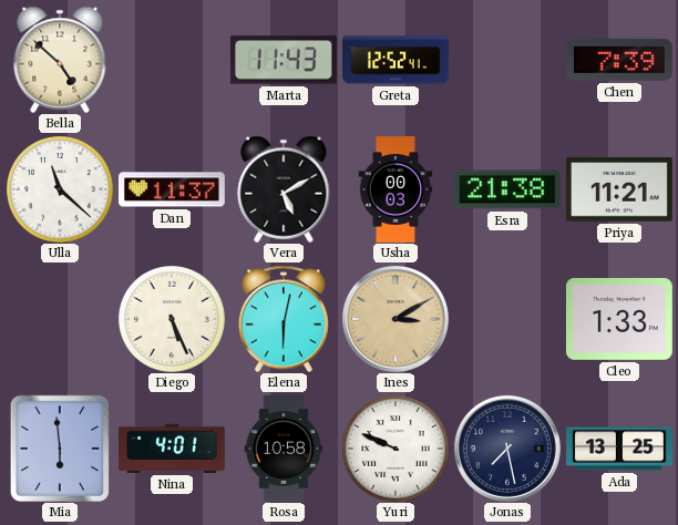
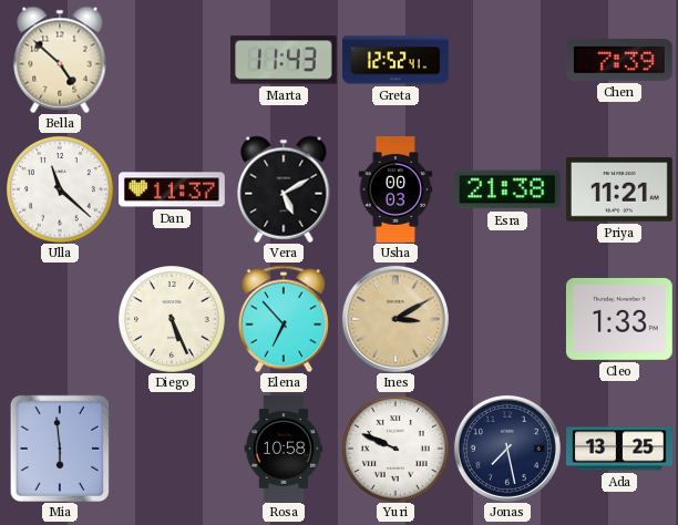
Elena: 6:02 -> 6:53 (284, 319)
Nina: 4:01 -> none (173, 449)
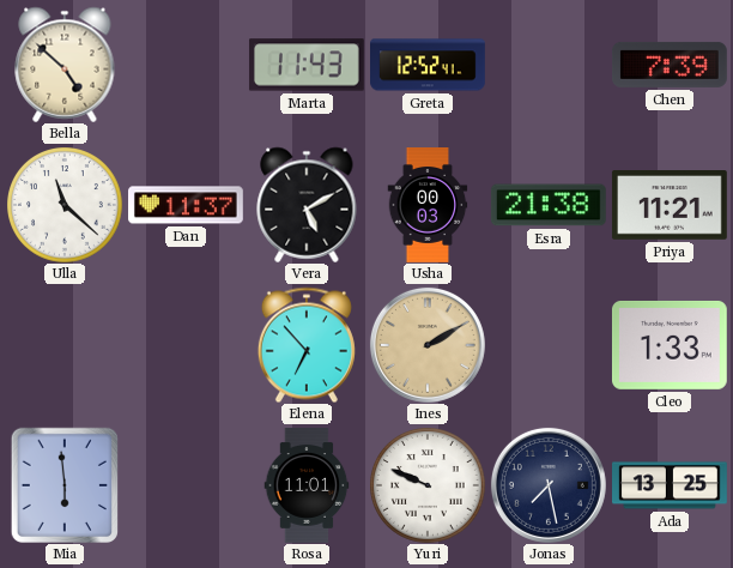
Diego: 5:26 -> none (172, 319)
Ines: 3:10 -> 2:10 (428, 345)
Rosa: 10:58 -> 11:01 (307, 487)
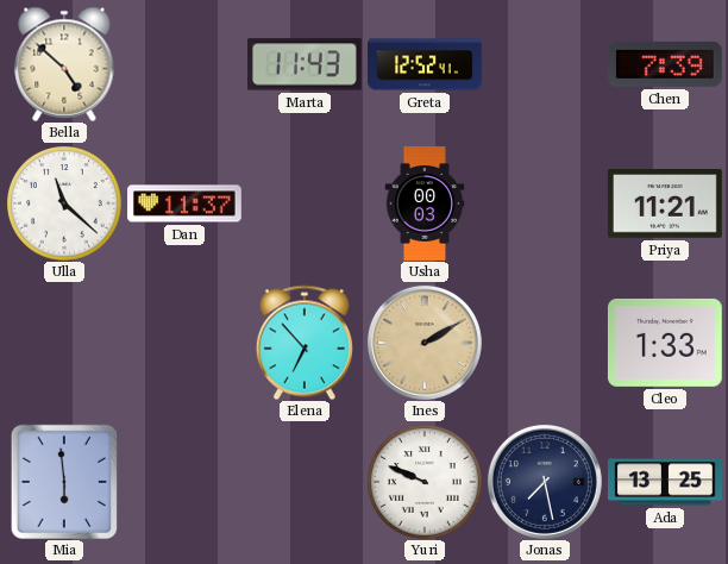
Vera: 5:10 -> none (307, 205)
Esra: 21:38 -> none (549, 205)
Rosa: 11:01 -> none (307, 487)
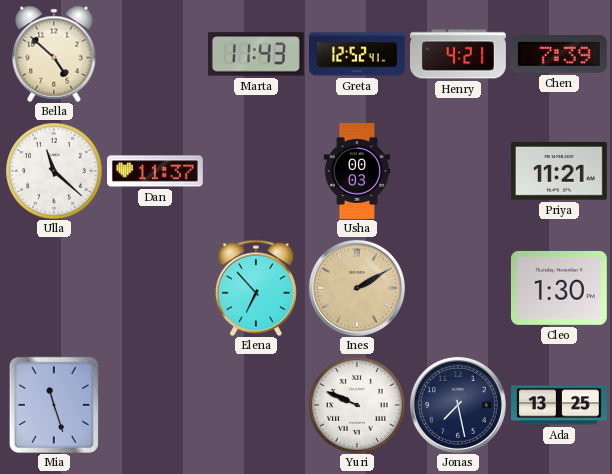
Henry: none -> 4:21 (459, 54)
Cleo: 1:33 -> 1:30 (559, 288)
Mia: 5:59 -> 11:27 (54, 405)
